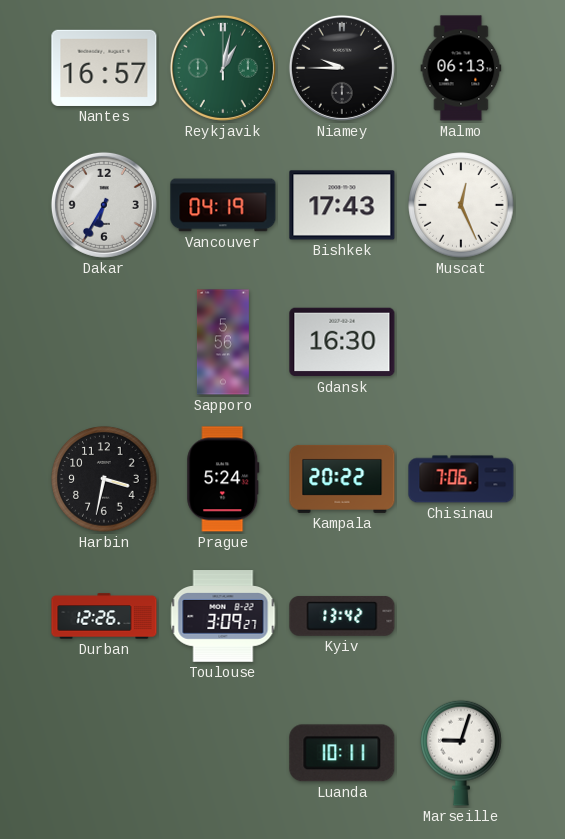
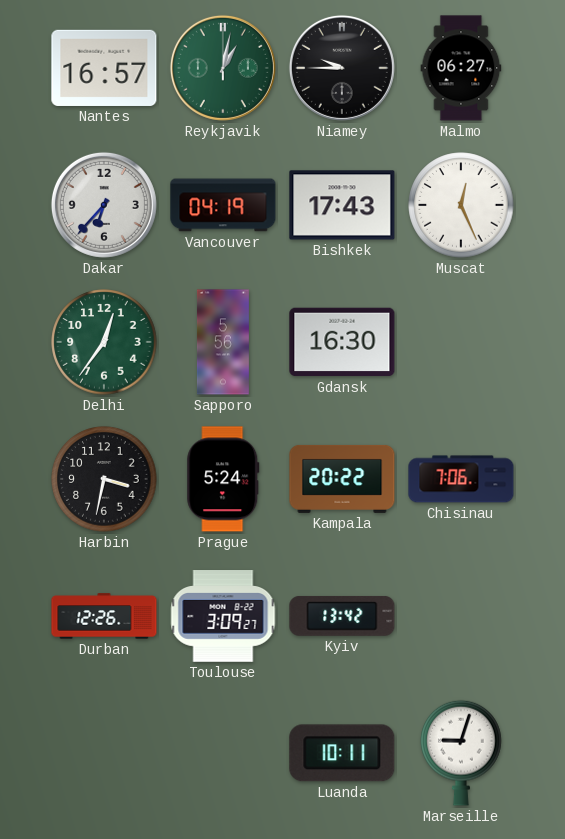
Malmo: 06:13 -> 06:27 (461, 68)
Dakar: 6:35 -> 6:37 (104, 205)
Delhi: none -> 12:36 (104, 342)
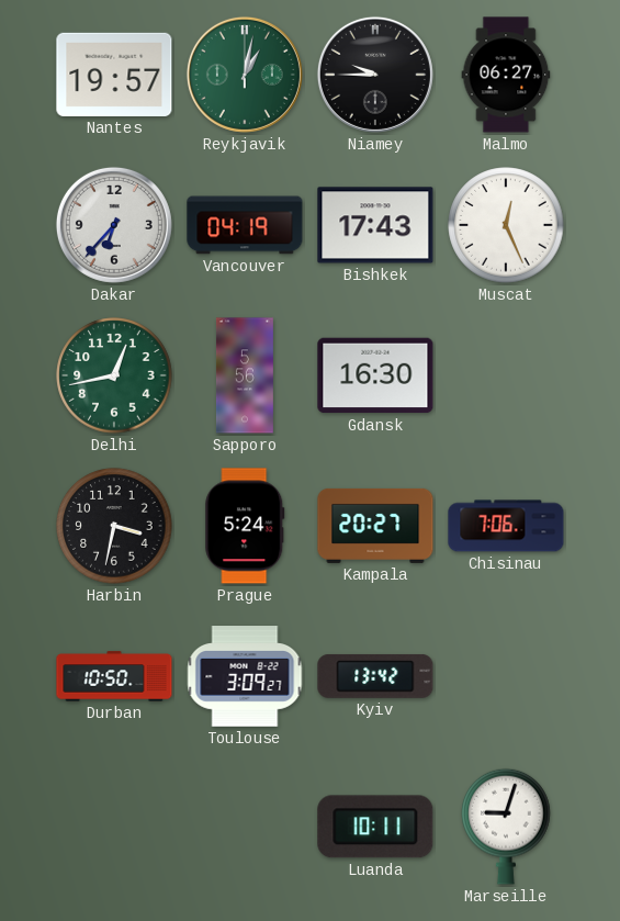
Nantes: 16:57 -> 19:57 (114, 75)
Delhi: 12:36 -> 12:43 (114, 375)
Kampala: 20:22 -> 20:27 (375, 526)
Durban: 12:26 -> 10:50 (114, 676)
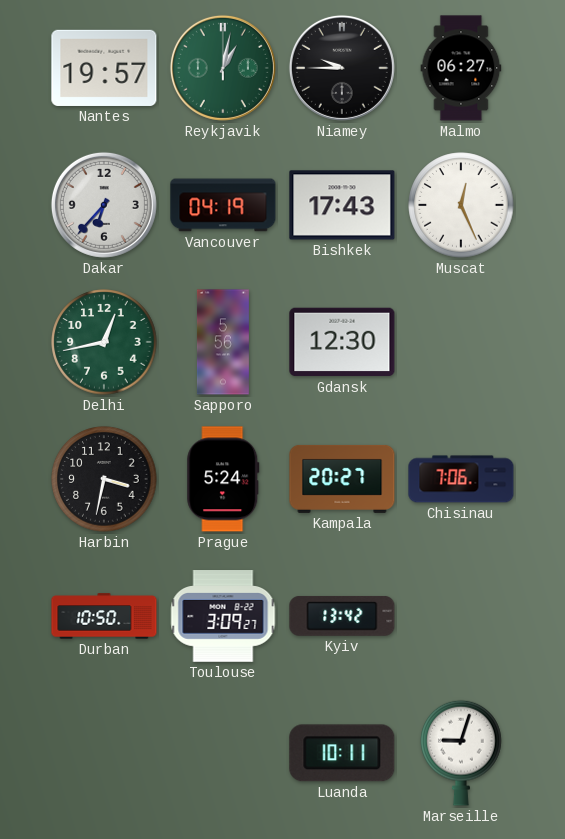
Gdansk: 16:30 -> 12:30 (342, 342)
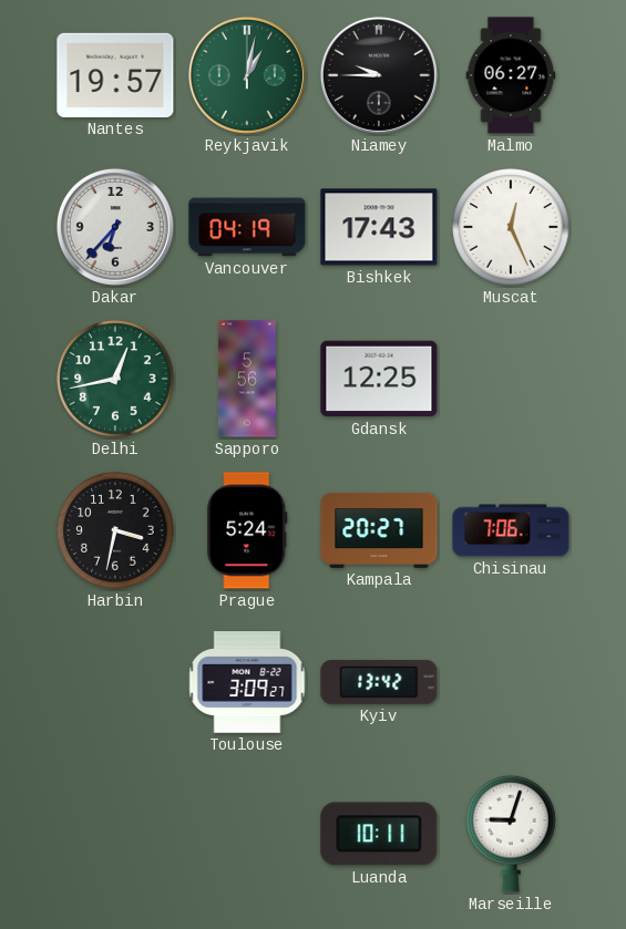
Gdansk: 12:30 -> 12:25 (379, 379)
Durban: 10:50 -> none (104, 616)
